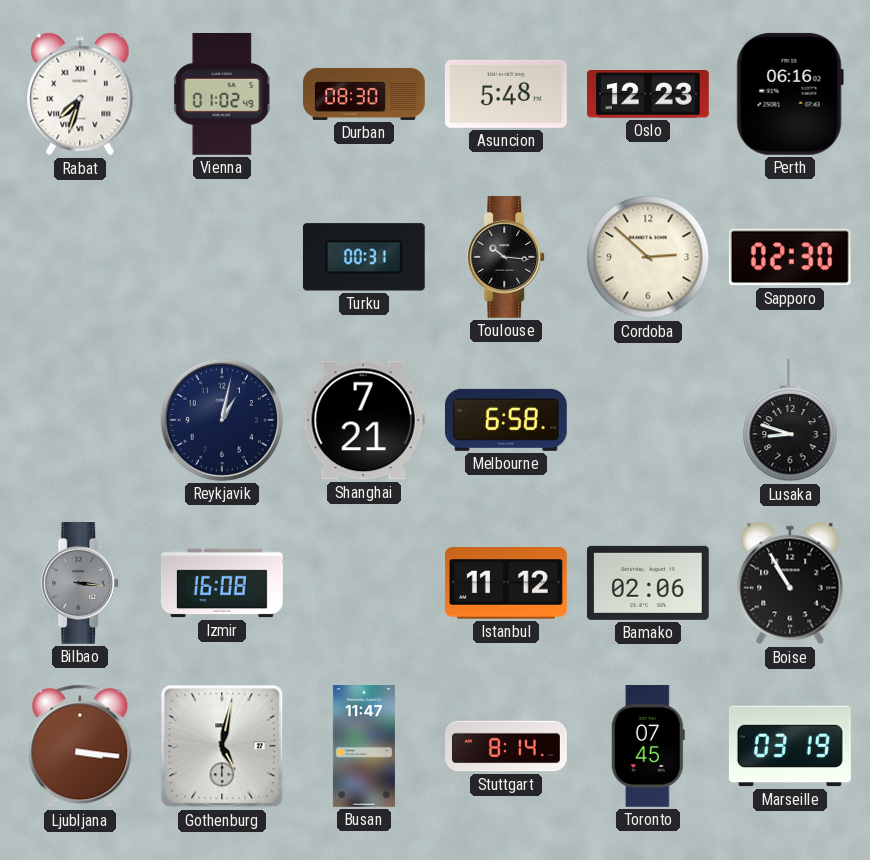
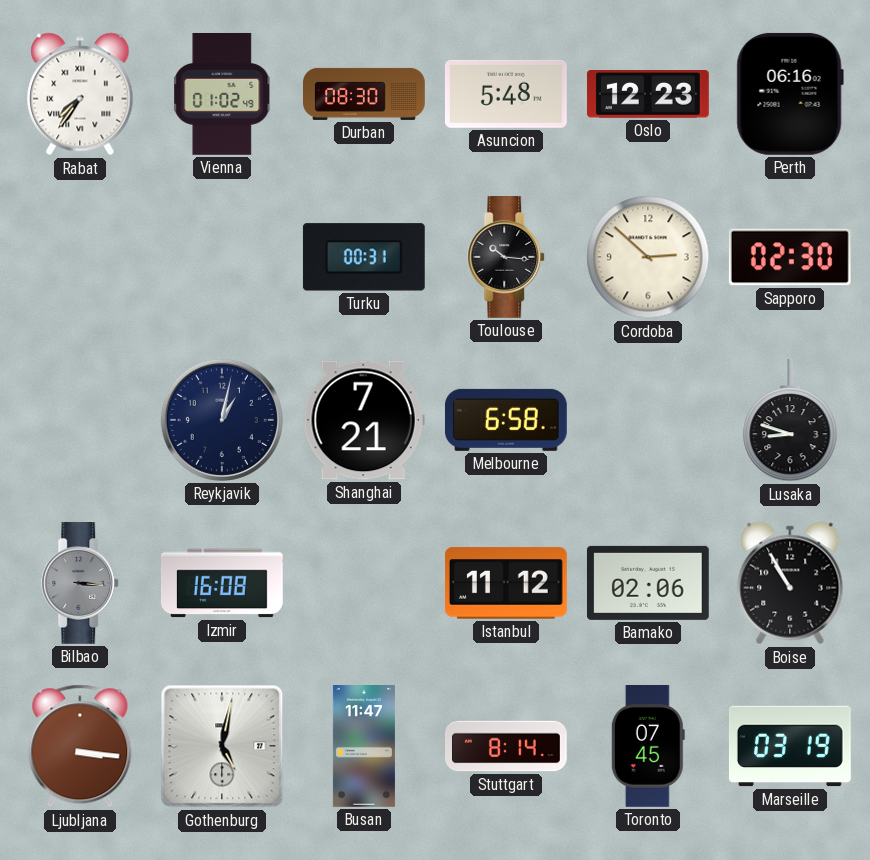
Rabat: 7:33 -> 7:36 (80, 94)
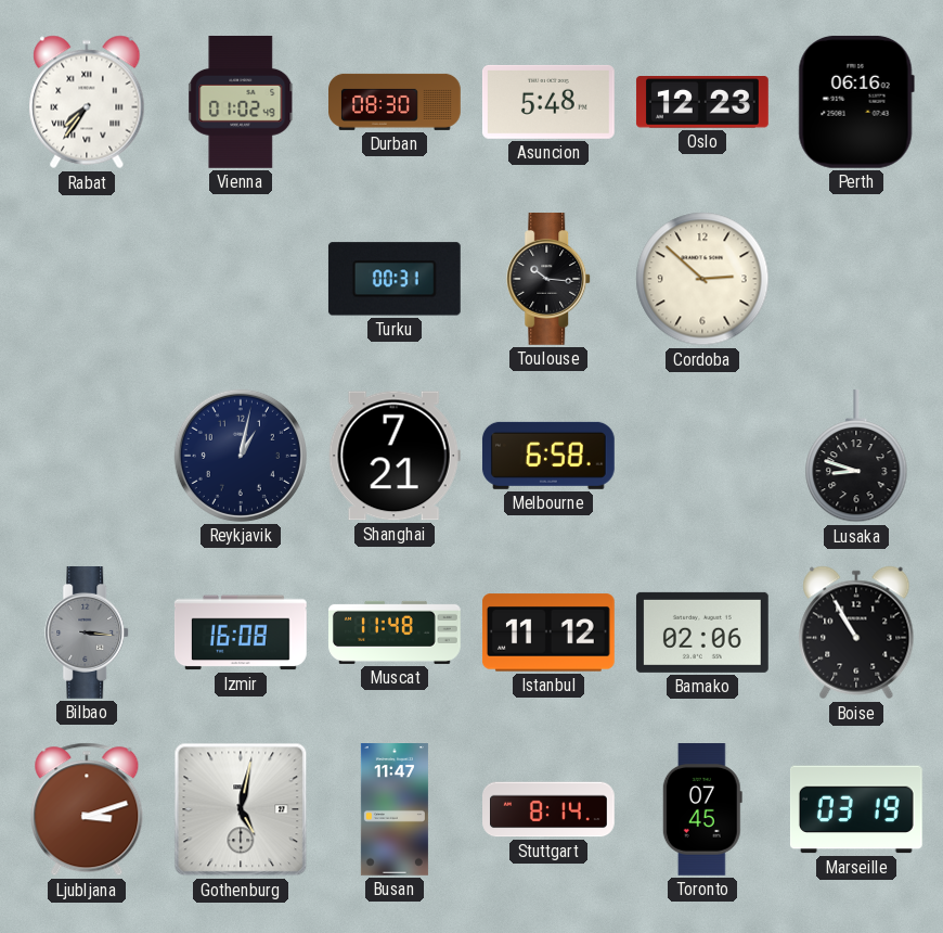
Sapporo: 02:30 -> none (790, 257)
Muscat: none -> 11:48 (396, 632)
Ljubljana: 3:16 -> 3:12 (87, 809)
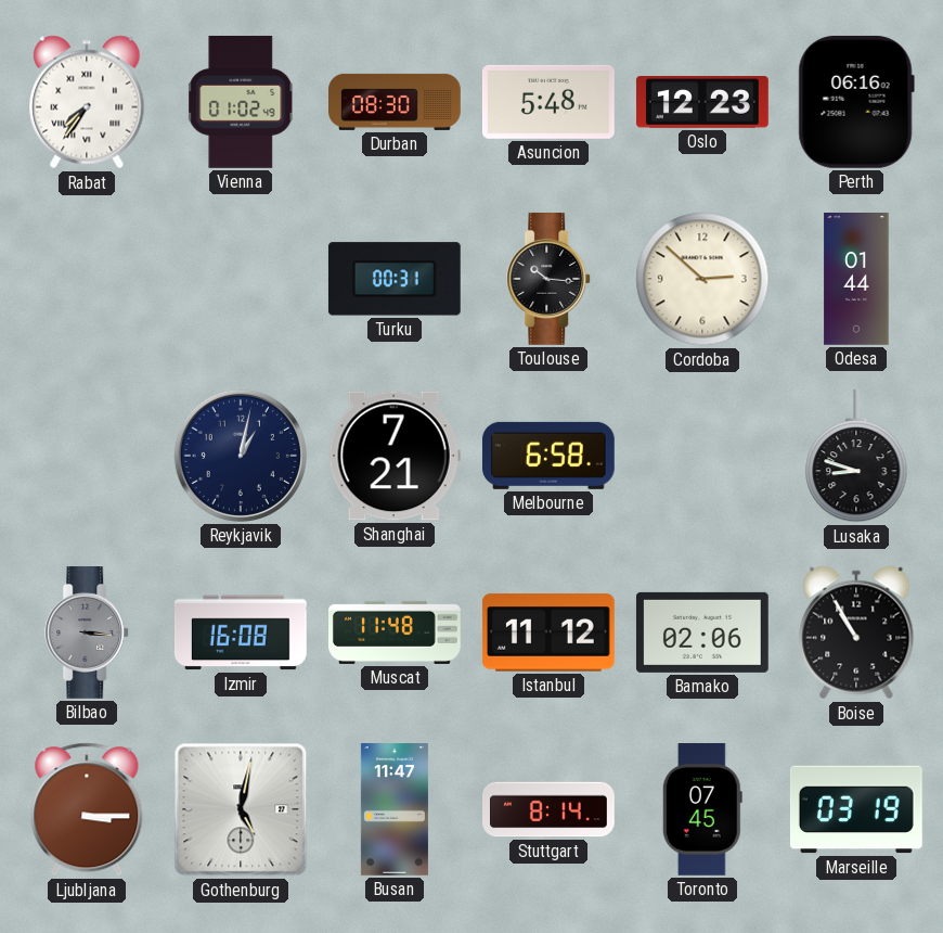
Odesa: none -> 01:44 (856, 280)
Ljubljana: 3:12 -> 3:15 (87, 809)
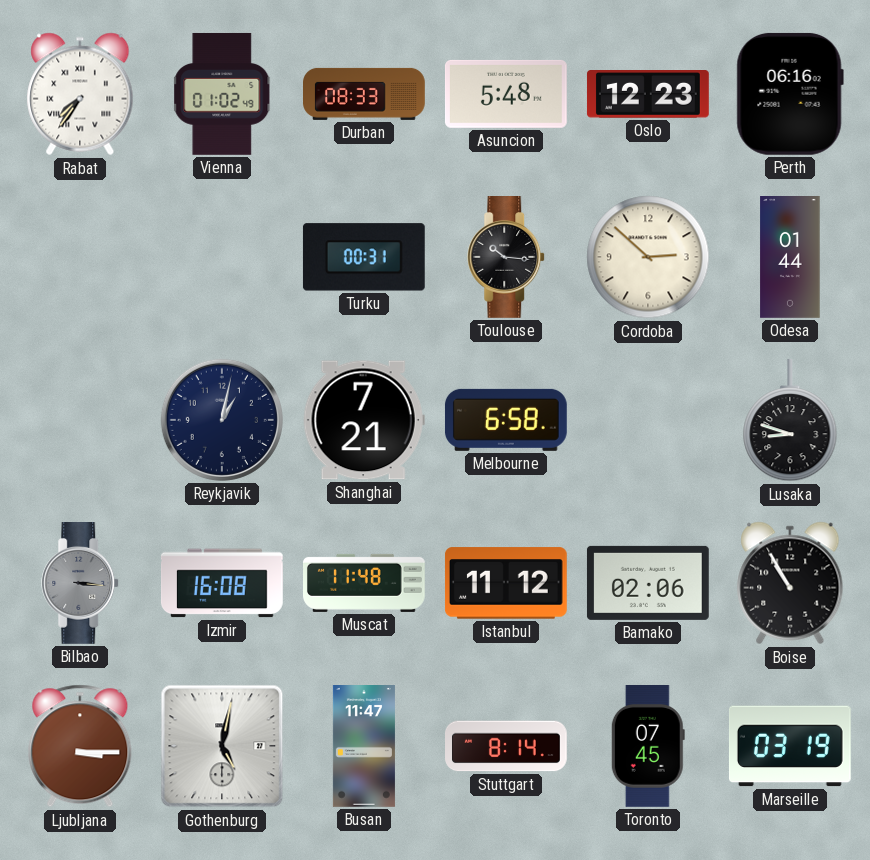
Durban: 08:30 -> 08:33 (365, 94)
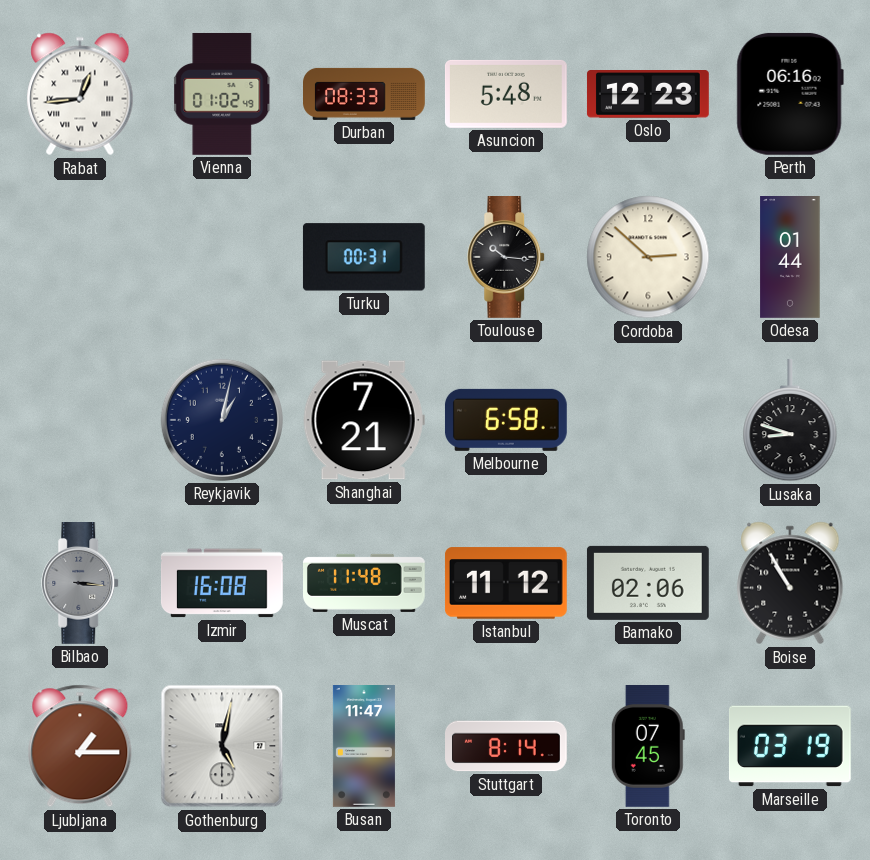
Rabat: 7:36 -> 12:44 (80, 94)
Ljubljana: 3:15 -> 1:15 (80, 746)
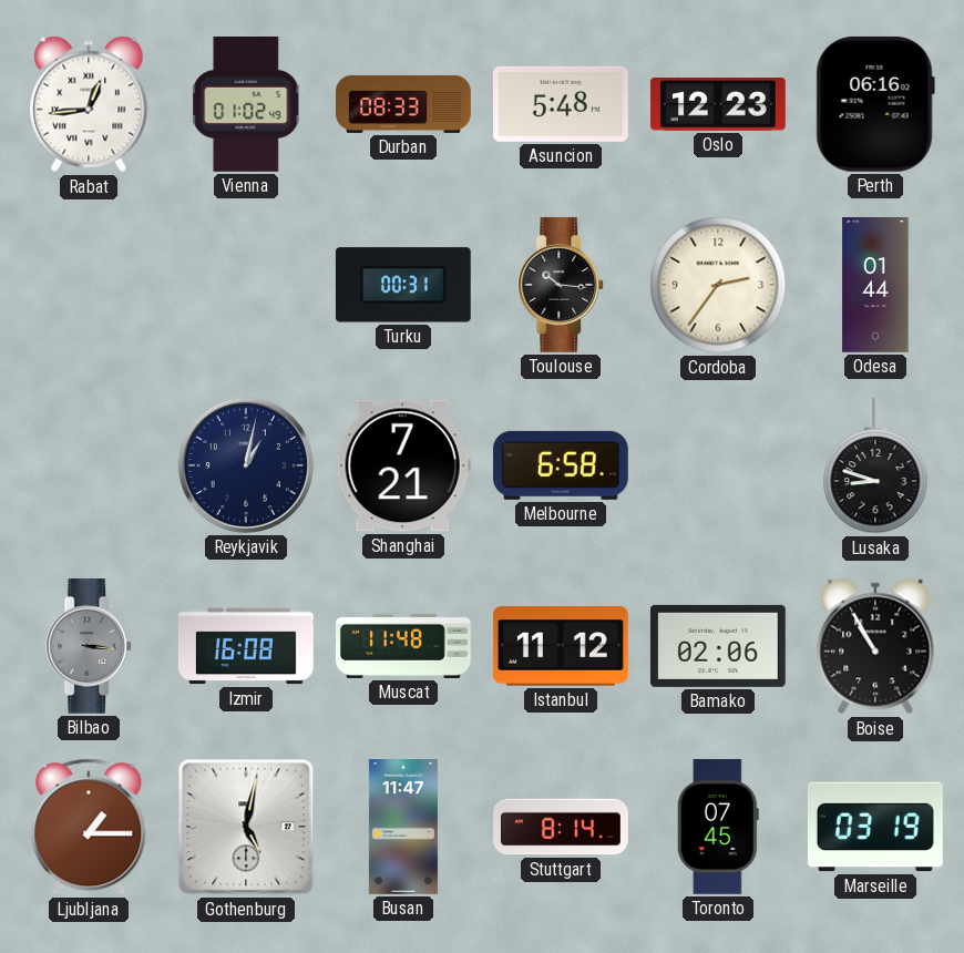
Cordoba: 2:52 -> 2:36 (718, 285)
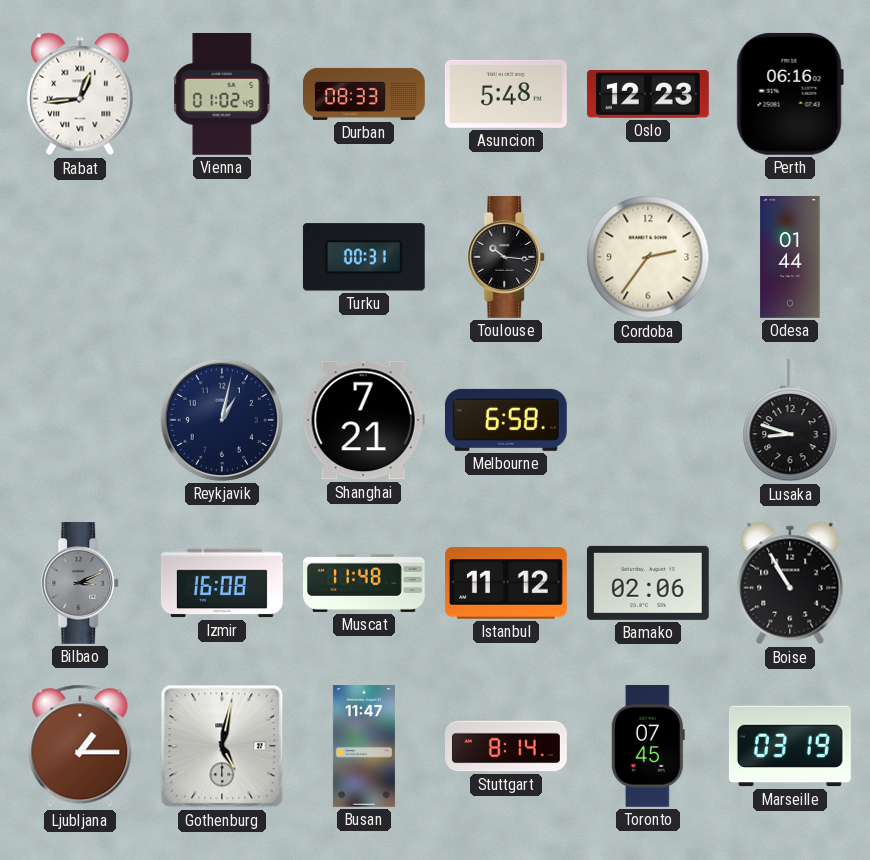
Bilbao: 3:16 -> 3:11 (81, 584)
